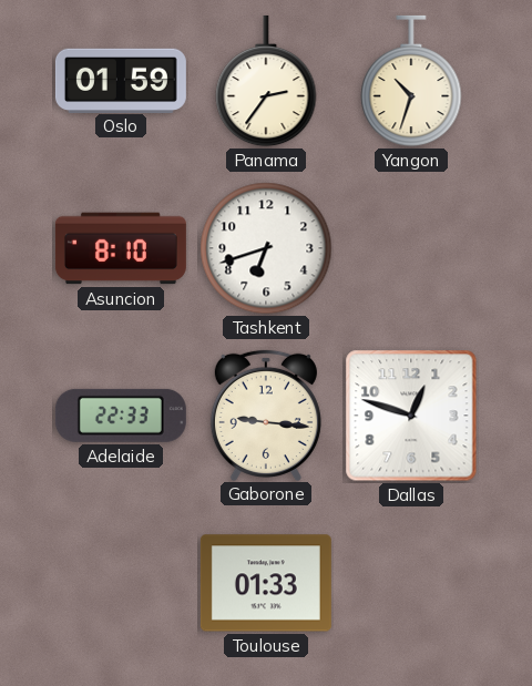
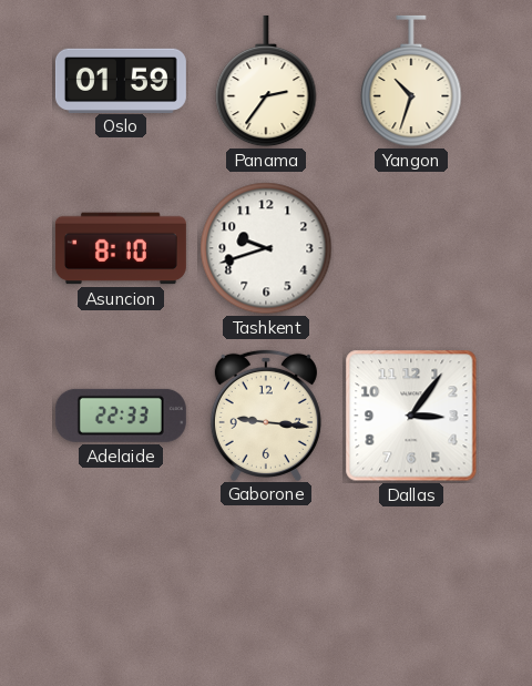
Tashkent: 6:42 -> 9:42 (266, 248)
Dallas: 12:48 -> 3:06 (411, 416)
Toulouse: 01:33 -> none (266, 583)
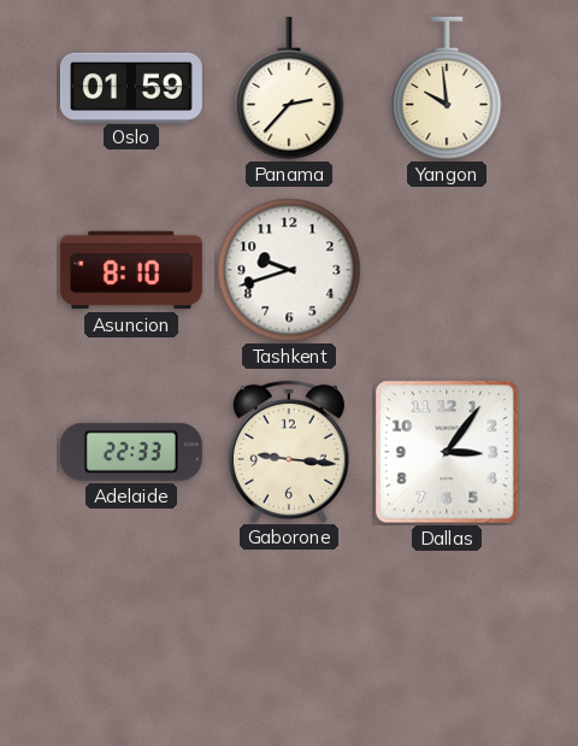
Panama: 2:36 -> 2:37 (289, 88)
Yangon: 10:33 -> 9:59 (447, 88)
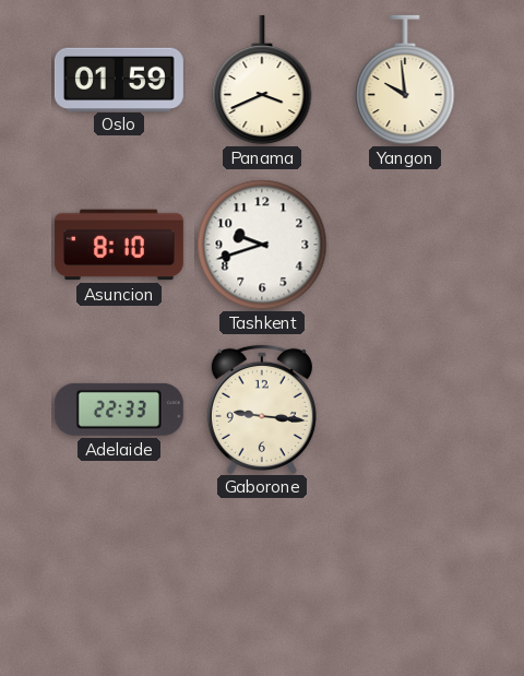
Panama: 2:37 -> 3:41 (262, 80)
Dallas: 3:06 -> none (447, 452)
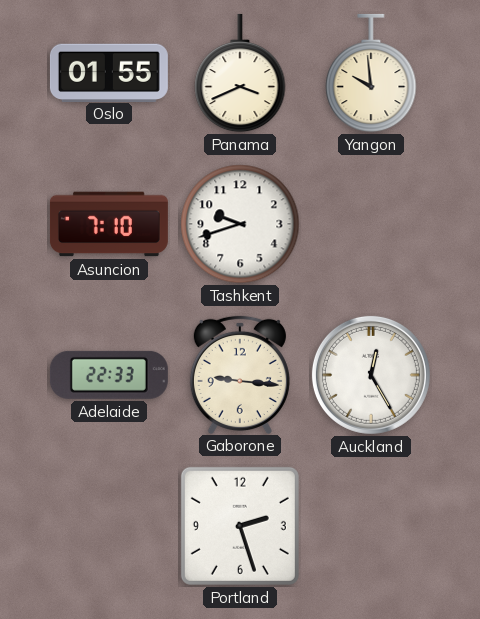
Oslo: 01:59 -> 01:55 (109, 72)
Asuncion: 8:10 -> 7:10 (109, 224)
Auckland: none -> 12:25 (371, 375)
Portland: none -> 2:27 (240, 526)
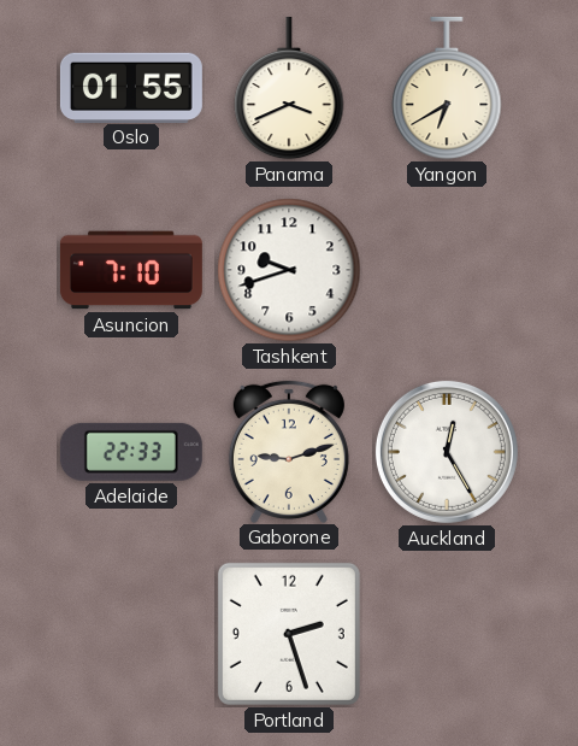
Yangon: 9:59 -> 6:40 (447, 88)
Gaborone: 9:16 -> 9:12 (289, 451)
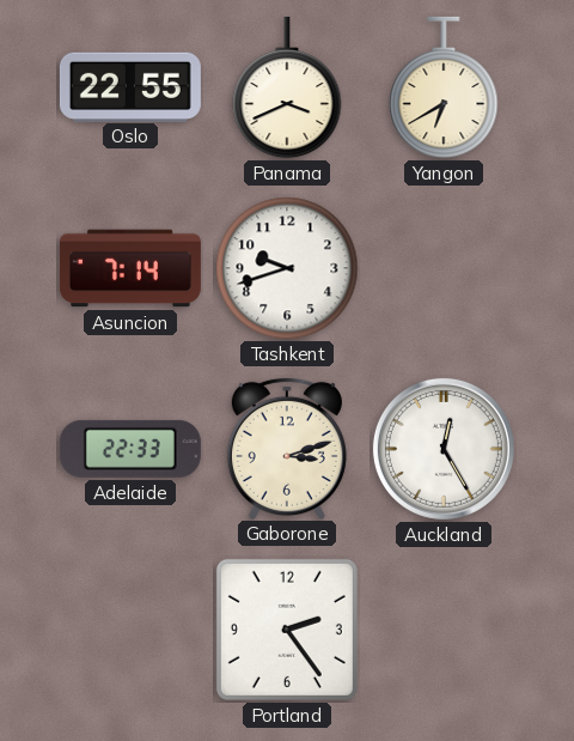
Oslo: 01:55 -> 22:55 (130, 86)
Asuncion: 7:10 -> 7:14 (130, 268)
Gaborone: 9:12 -> 3:12 (287, 448)
Portland: 2:27 -> 2:24 (287, 630)
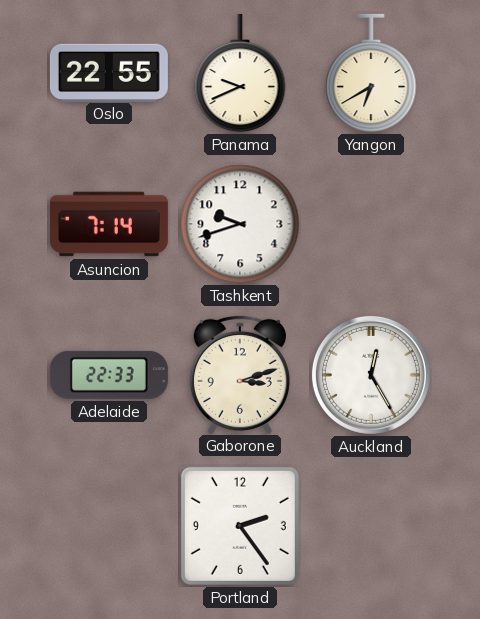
Panama: 3:41 -> 9:41 (240, 73)
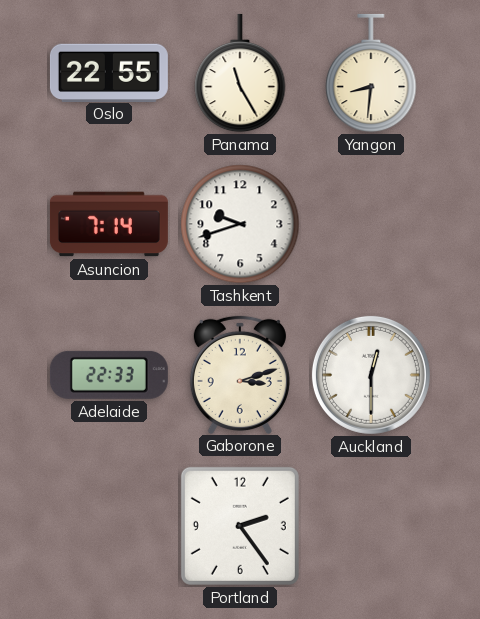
Panama: 9:41 -> 11:25 (240, 73)
Yangon: 6:40 -> 8:31 (371, 73)
Auckland: 12:25 -> 12:30 (371, 375)
